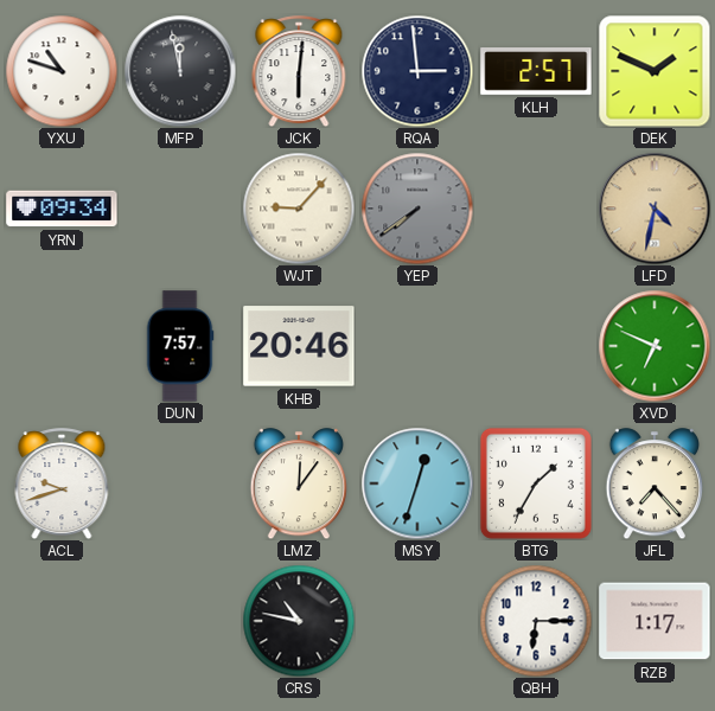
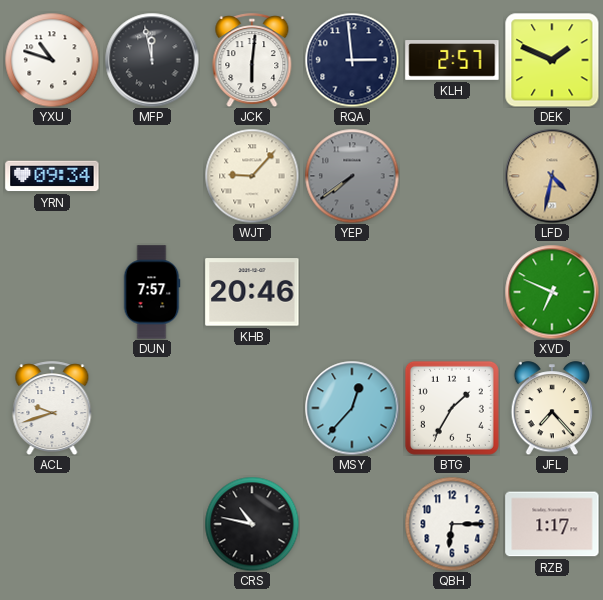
LMZ: 12:06 -> none (298, 483)
MSY: 12:33 -> 12:37 (352, 408)
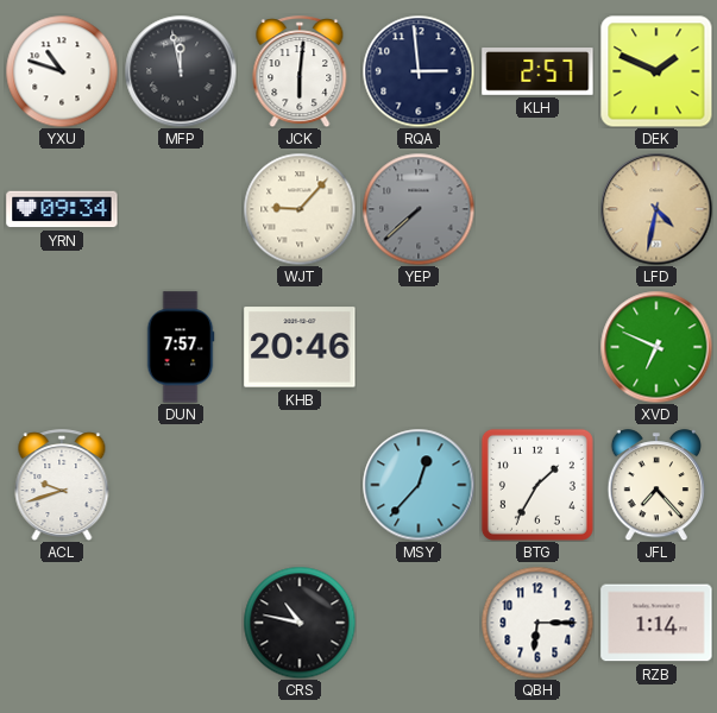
YEP: 7:39 -> 7:38 (419, 209)
RZB: 1:17 -> 1:14 (656, 623)
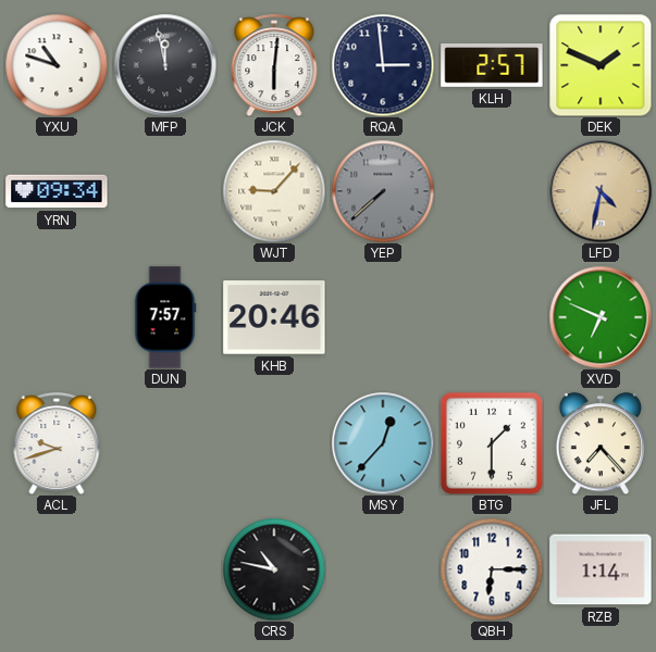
BTG: 1:35 -> 1:30 (492, 443)
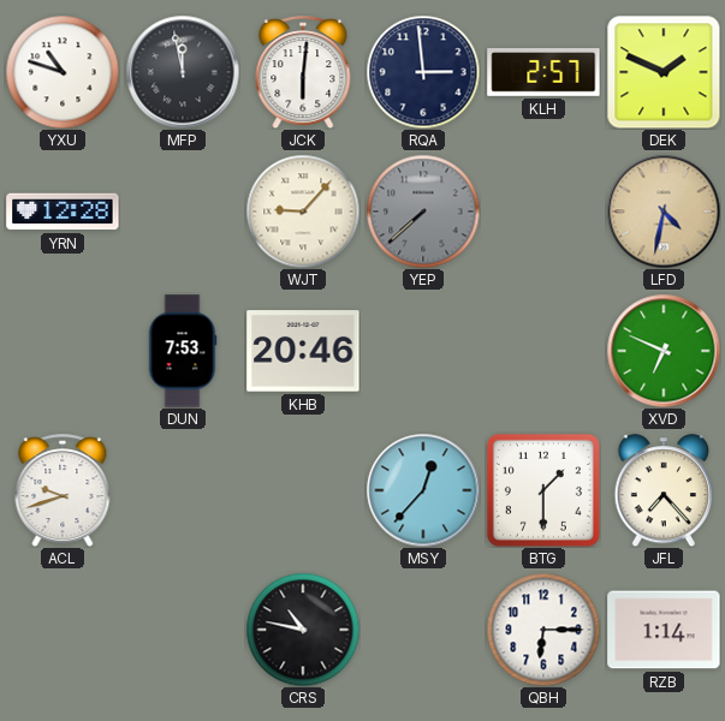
YRN: 09:34 -> 12:28 (63, 211)
DUN: 7:57 -> 7:53 (183, 351)
